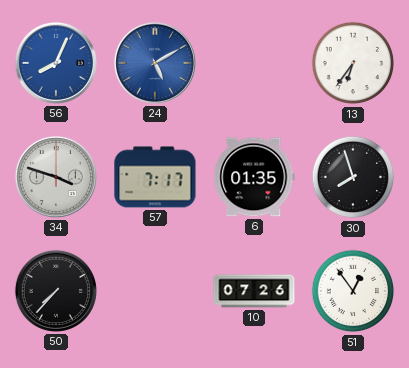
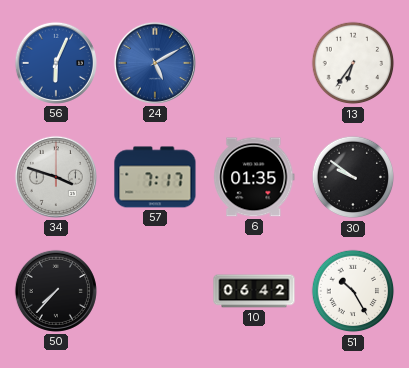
56: 8:04 -> 6:04 (56, 63)
30: 7:57 -> 9:51 (353, 177)
10: 07:26 -> 06:42 (254, 291)
51: 12:54 -> 10:25 (353, 291)
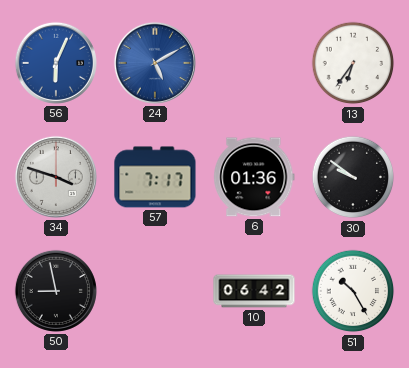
6: 01:35 -> 01:36 (254, 177)
50: 7:37 -> 8:58 (56, 291)
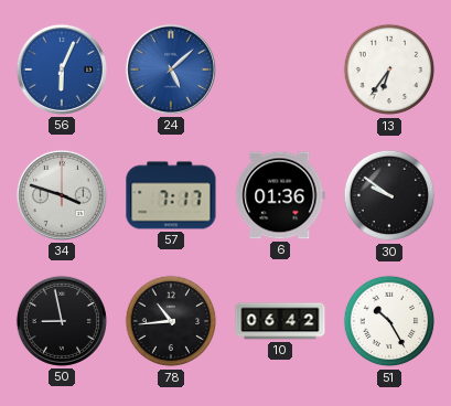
24: 5:10 -> 5:08 (171, 70)
78: none -> 10:44 (171, 321)
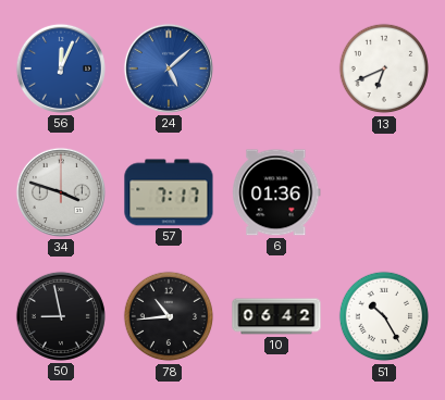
56: 6:04 -> 12:04 (61, 68)
13: 6:36 -> 6:41 (384, 68)
30: 9:51 -> none (389, 195)
